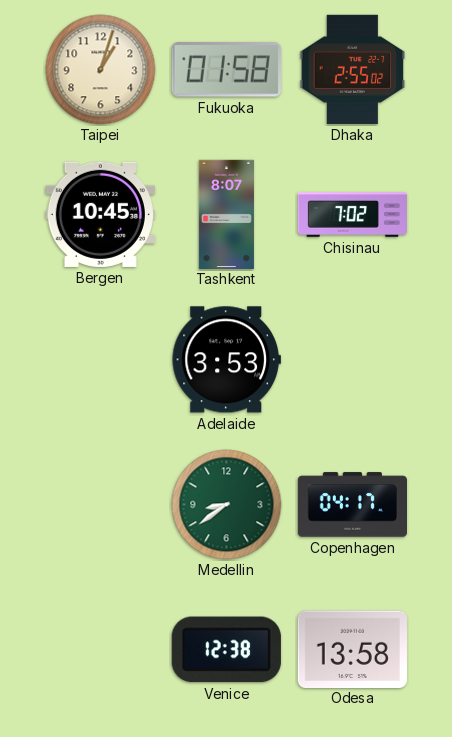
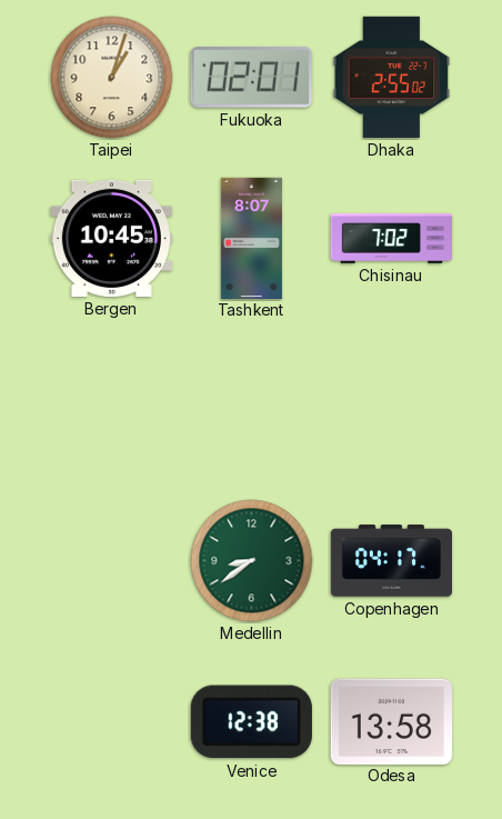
Fukuoka: 01:58 -> 02:01 (251, 78)
Adelaide: 3:53 -> none (226, 360)
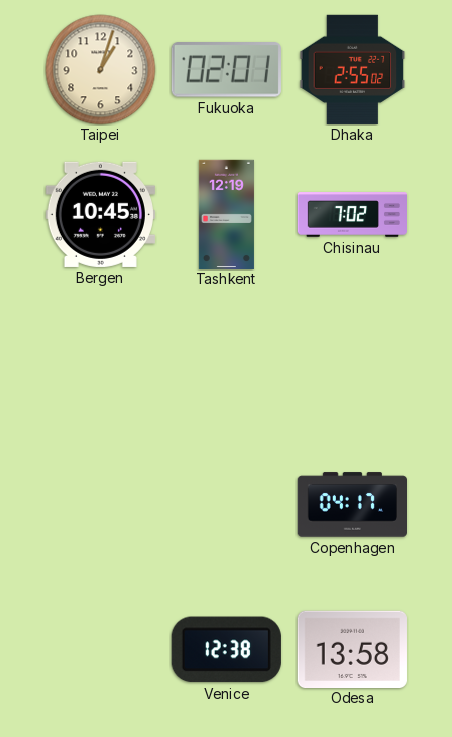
Tashkent: 8:07 -> 12:19 (226, 214)
Medellin: 8:39 -> none (252, 561)
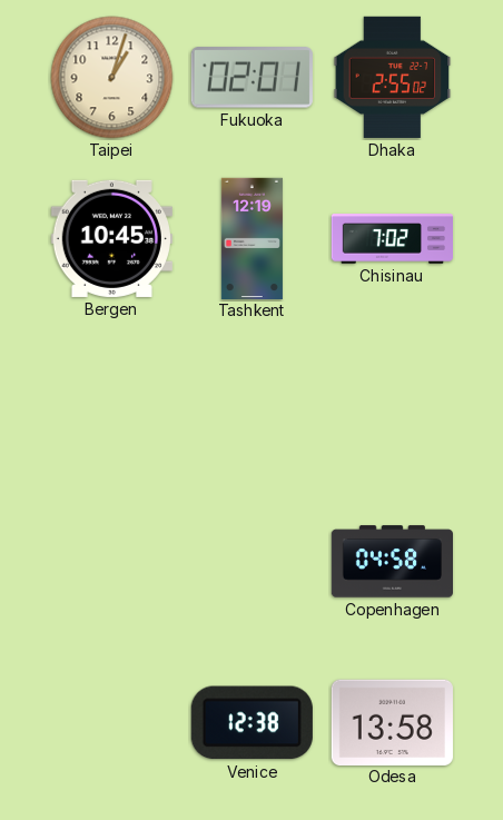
Copenhagen: 04:17 -> 04:58 (392, 562)
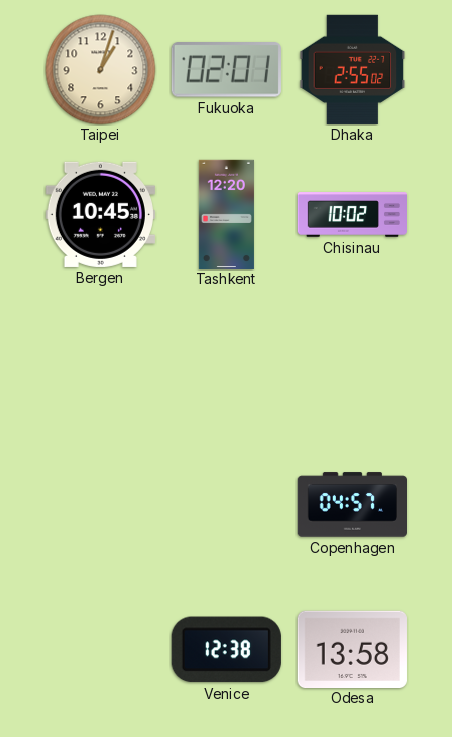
Tashkent: 12:19 -> 12:20 (226, 214)
Chisinau: 7:02 -> 10:02 (352, 215)
Copenhagen: 04:58 -> 04:57 (352, 505)
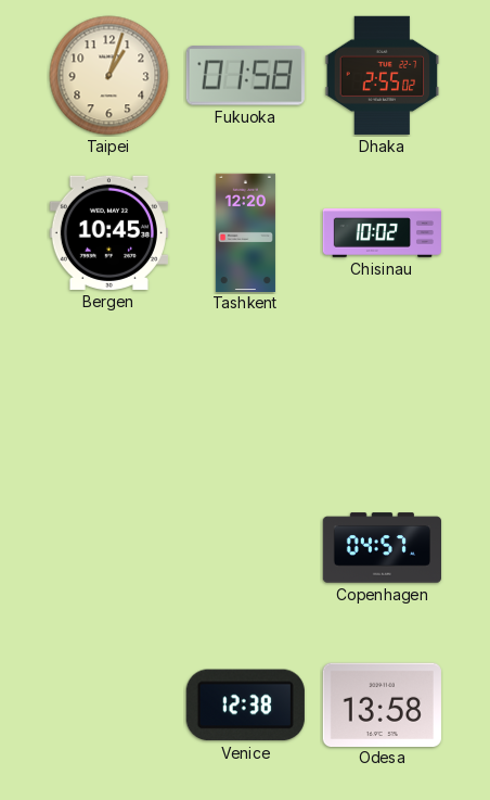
Fukuoka: 02:01 -> 01:58 (245, 76)
